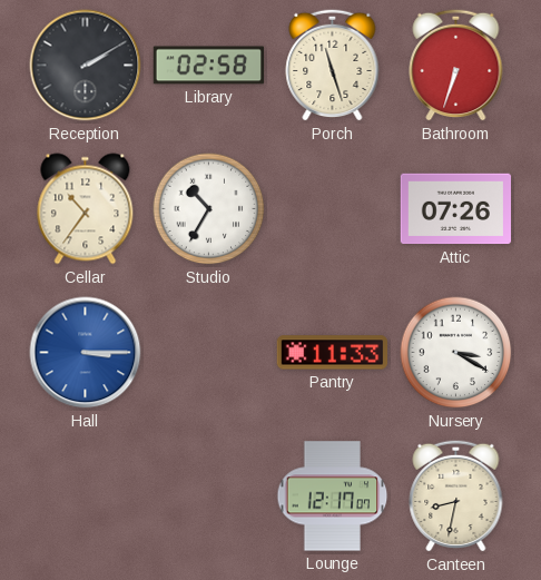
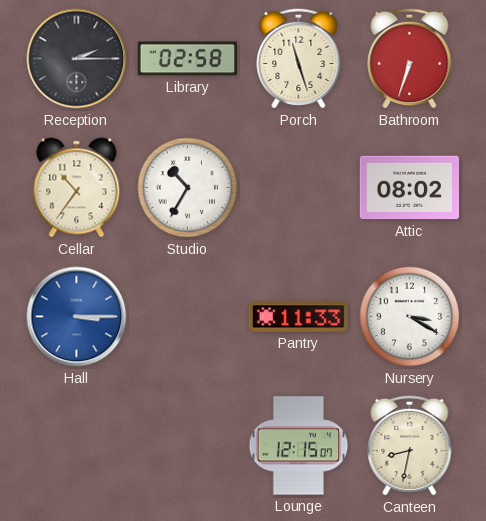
Reception: 2:10 -> 2:15 (77, 59)
Attic: 07:26 -> 08:02 (410, 188)
Lounge: 12:17 -> 12:15 (299, 446)
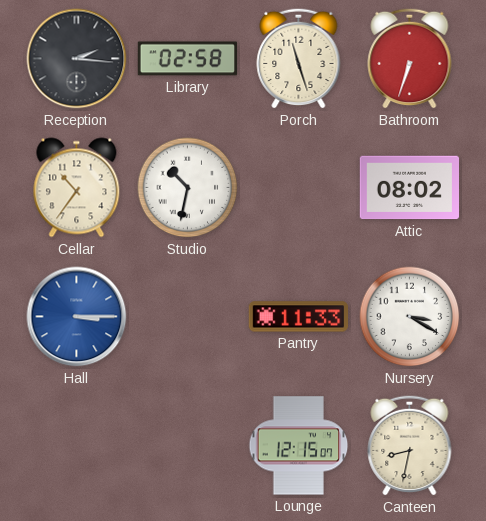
Reception: 2:15 -> 2:16 (77, 59)
Studio: 10:35 -> 10:32 (188, 188)
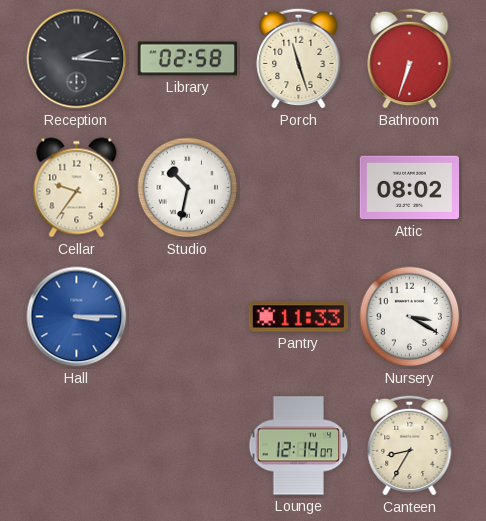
Cellar: 10:36 -> 9:36 (77, 188)
Lounge: 12:15 -> 12:14 (299, 446)
Canteen: 8:32 -> 8:35 (410, 445)
